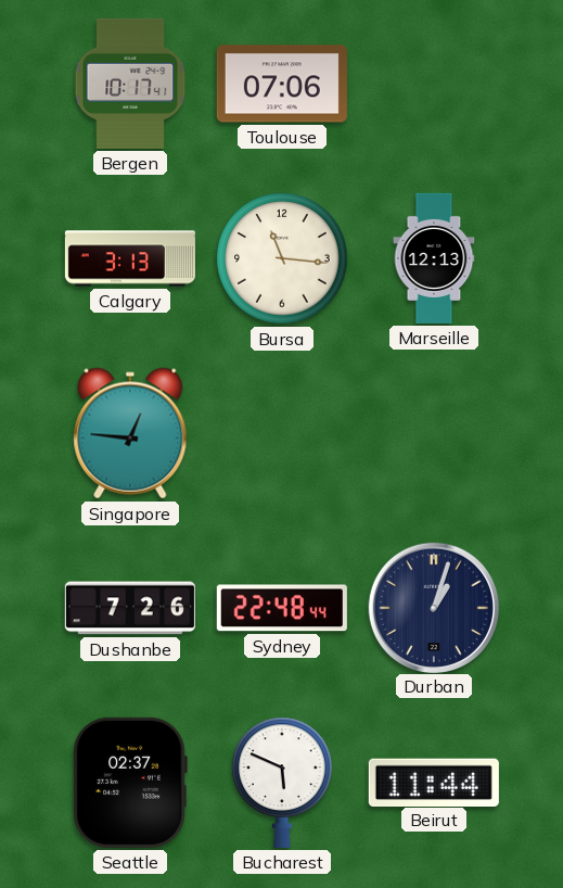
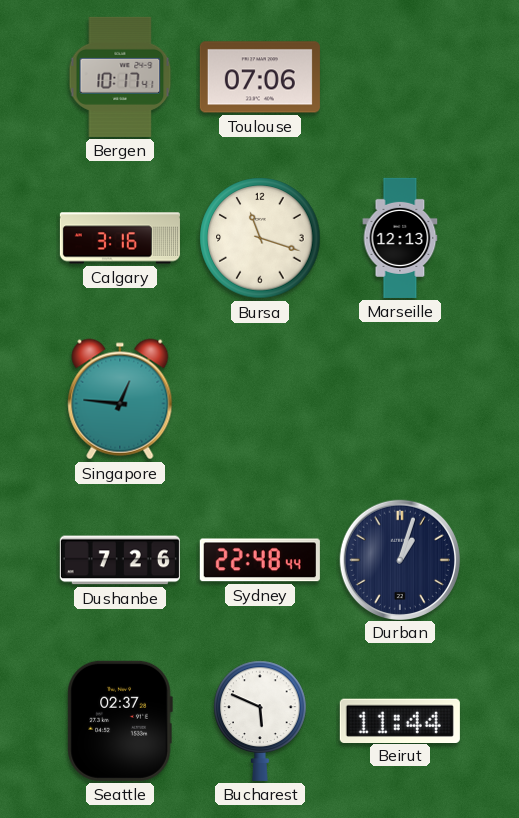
Calgary: 3:13 -> 3:16 (120, 238)
Bursa: 11:16 -> 11:18 (260, 238)
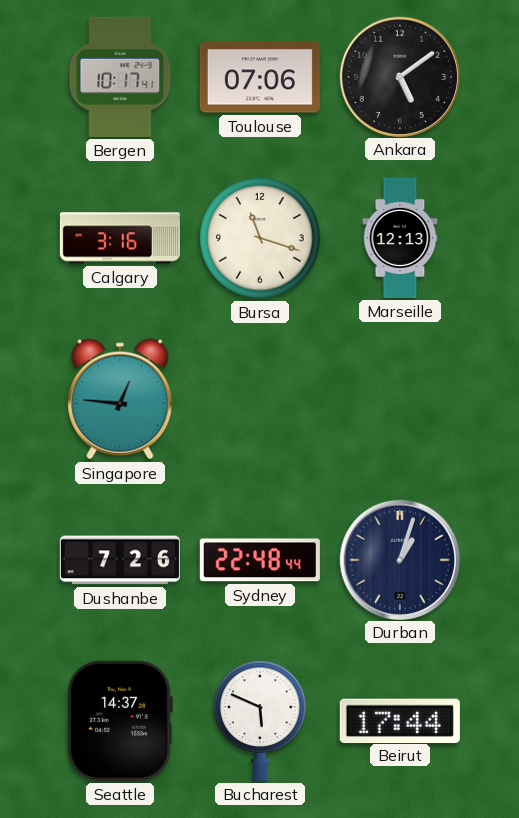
Ankara: none -> 5:09 (399, 76)
Seattle: 02:37 -> 14:37 (120, 721)
Beirut: 11:44 -> 17:44 (400, 720)
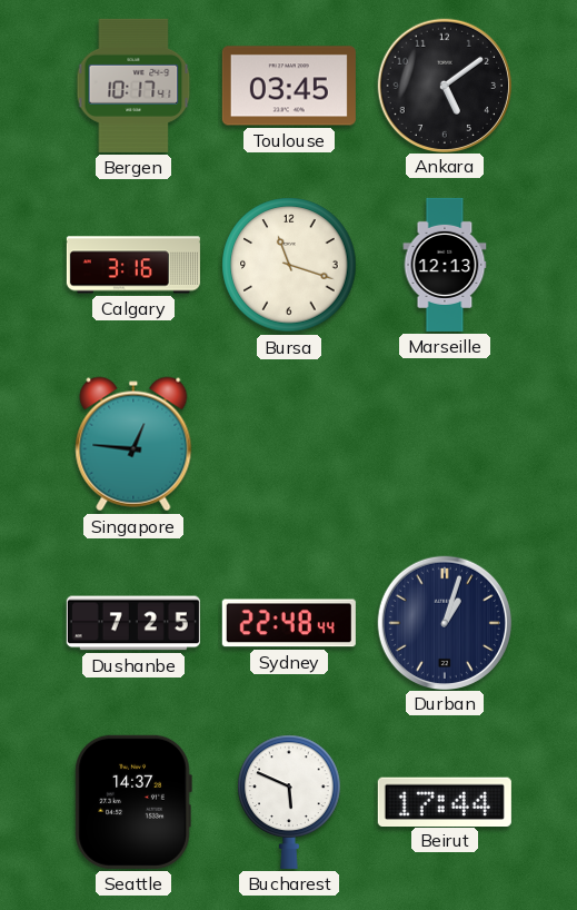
Toulouse: 07:06 -> 03:45 (289, 86)
Dushanbe: 7:26 -> 7:25 (133, 623)
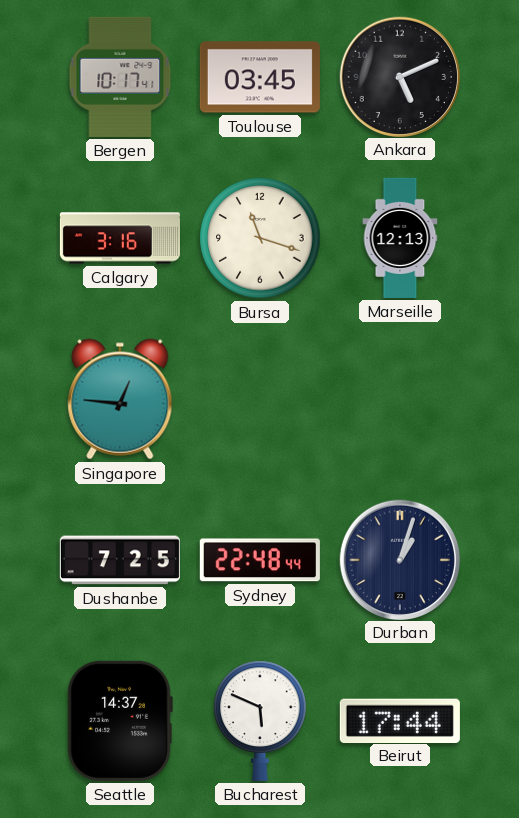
Ankara: 5:09 -> 5:11 (399, 76)
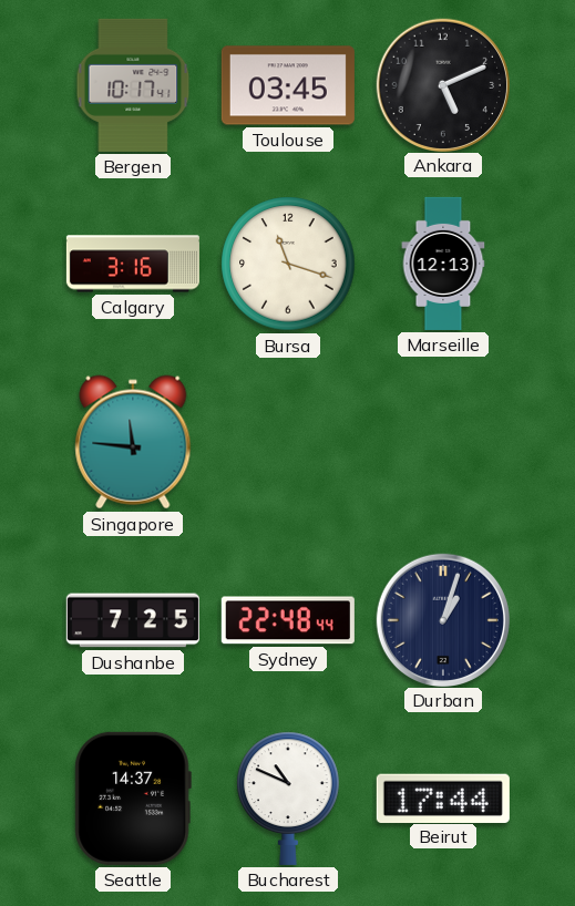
Singapore: 12:46 -> 11:46 (133, 442)
Bucharest: 5:49 -> 10:49 (288, 799)
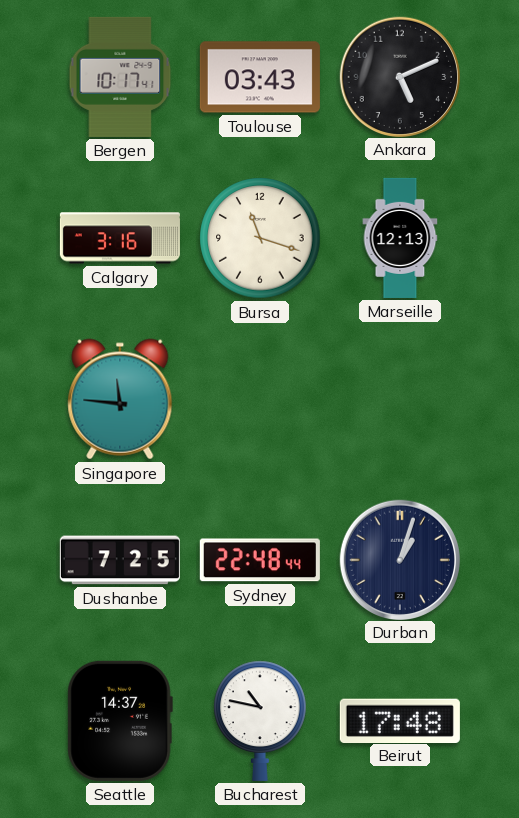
Toulouse: 03:45 -> 03:43 (260, 77)
Bucharest: 10:49 -> 10:47 (260, 721)
Beirut: 17:44 -> 17:48 (400, 720)
